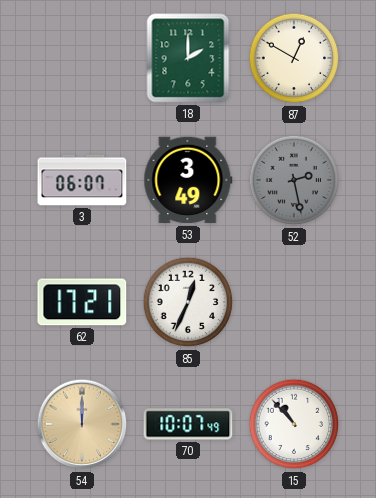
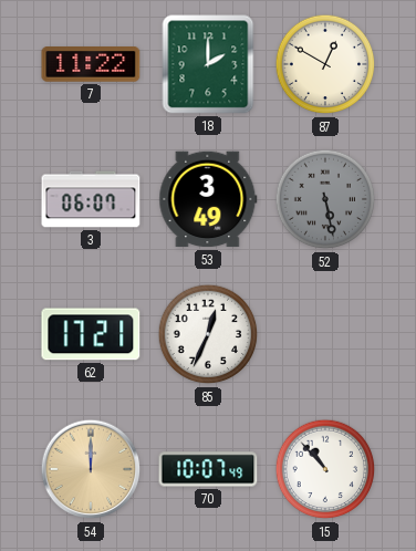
7: none -> 11:22 (91, 64)
52: 2:28 -> 5:28 (325, 199)
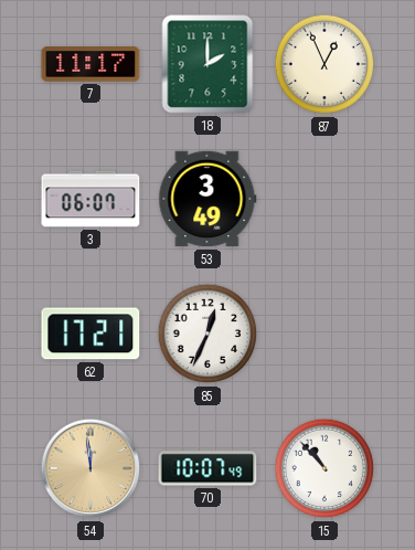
7: 11:22 -> 11:17 (91, 64)
87: 12:50 -> 12:56 (324, 64)
52: 5:28 -> none (325, 199)
54: 12:00 -> 11:59 (91, 468)
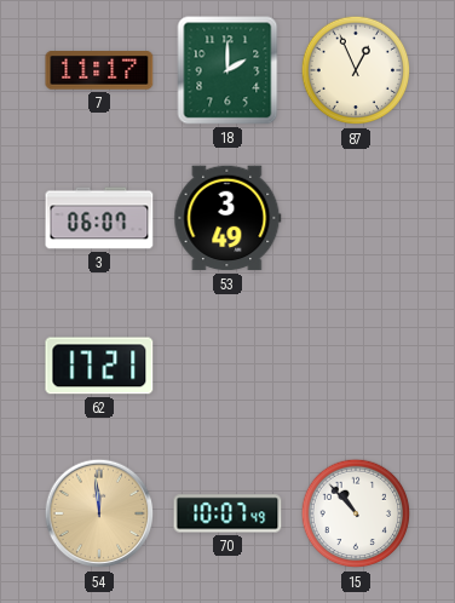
85: 12:34 -> none (208, 334)
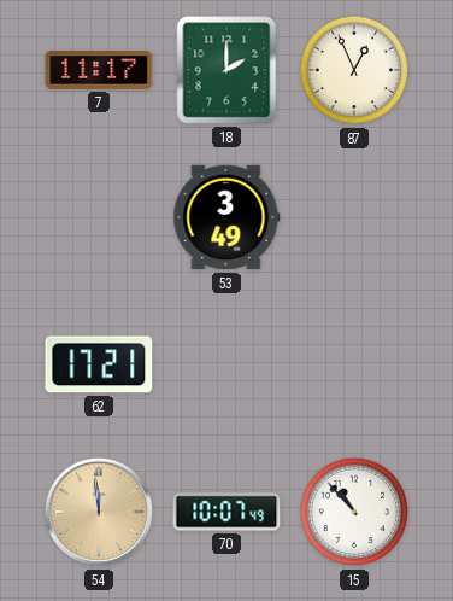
3: 06:07 -> none (99, 218)
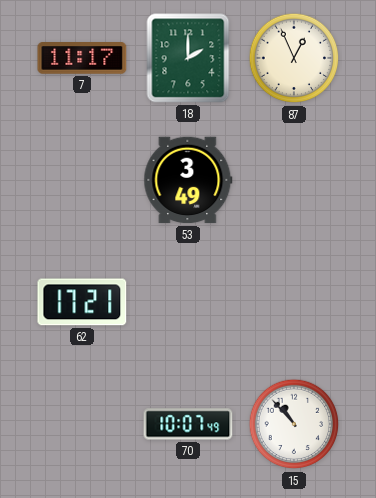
54: 11:59 -> none (99, 512)
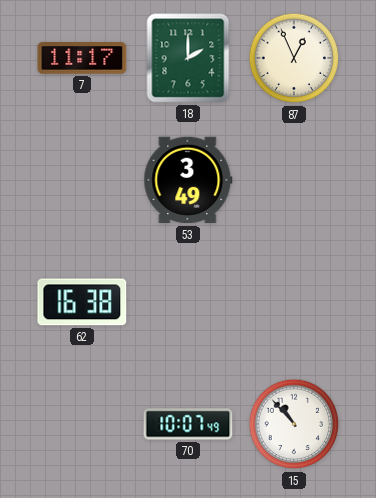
62: 17:21 -> 16:38 (82, 302)
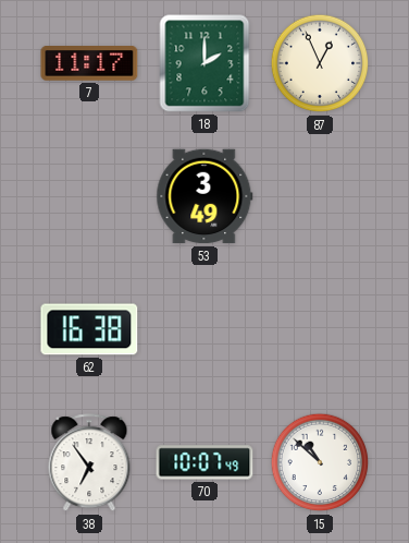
38: none -> 6:54 (89, 463)
15: 10:53 -> 10:52 (320, 462)
